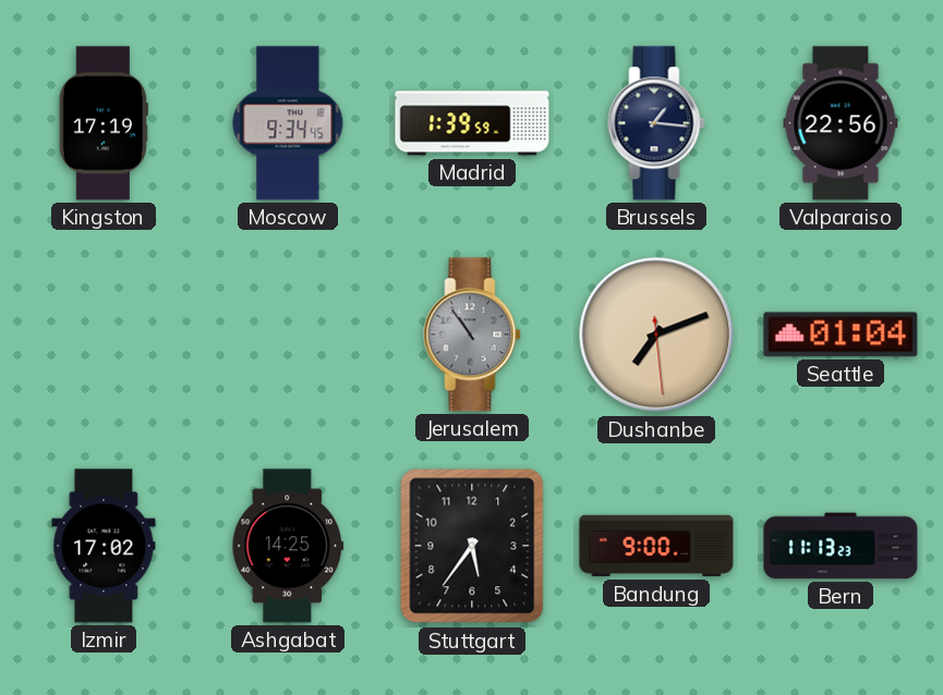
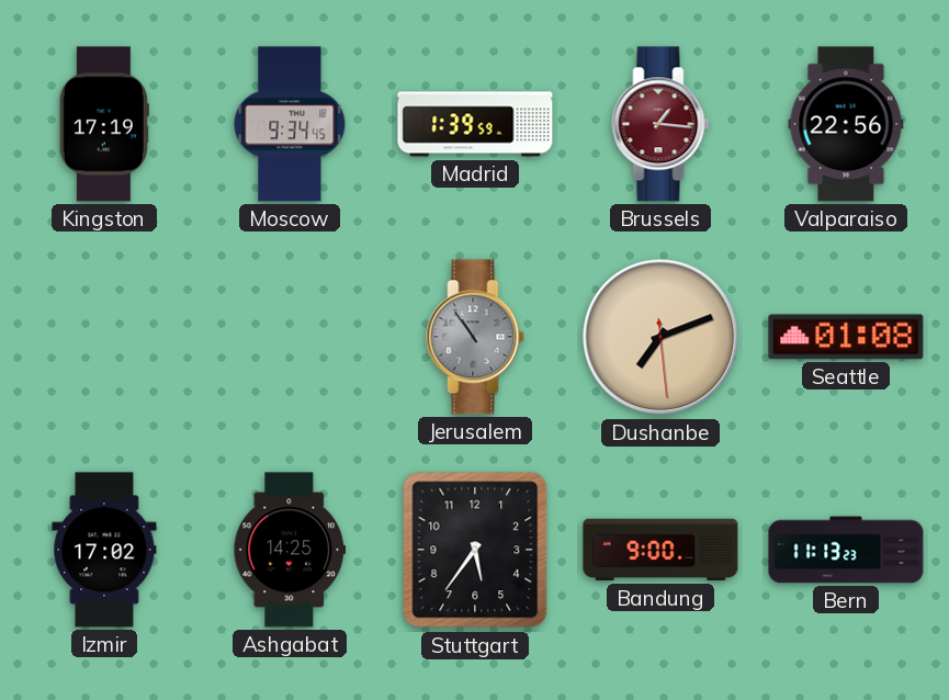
Brussels dial: navy -> burgundy (660, 124)
Seattle: 01:04 -> 01:08 (846, 337)
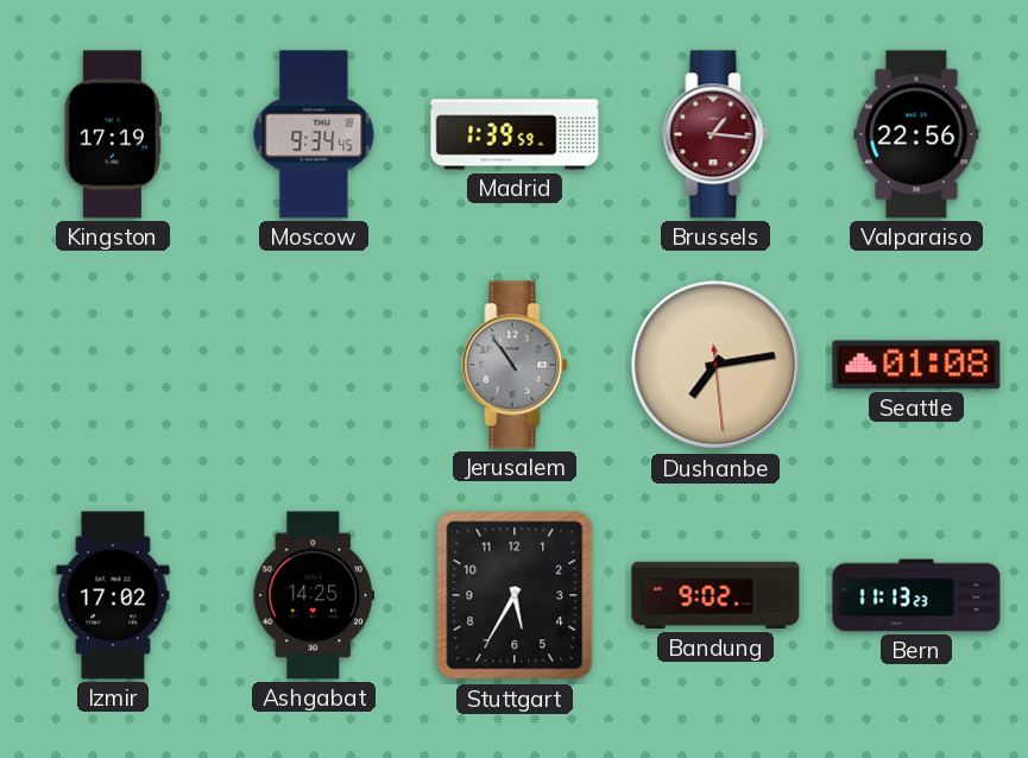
Dushanbe: 7:11 -> 7:13 (715, 365)
Stuttgart: 5:36 -> 5:35 (515, 595)
Bandung: 9:00 -> 9:02 (715, 595)
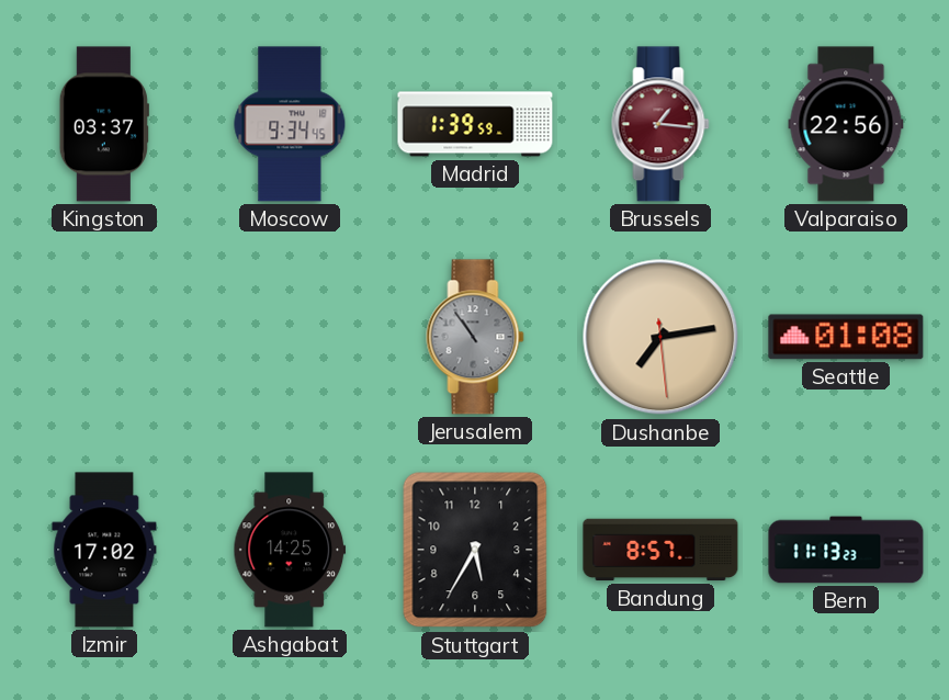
Kingston: 17:19 -> 03:37 (104, 124)
Bandung: 9:02 -> 8:57 (660, 550)
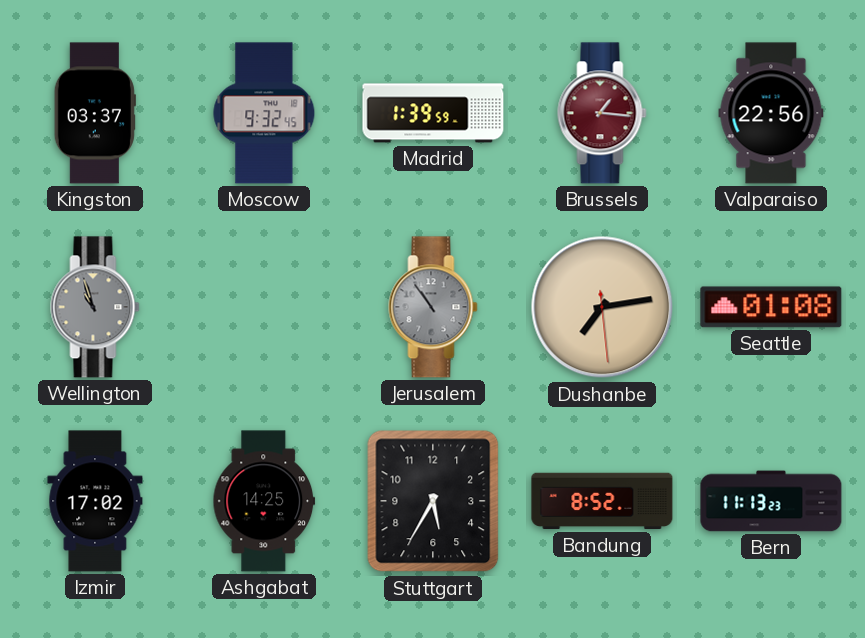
Moscow: 9:34 -> 9:32 (264, 113)
Wellington: none -> 10:57 (95, 307)
Bandung: 8:57 -> 8:52 (602, 501)
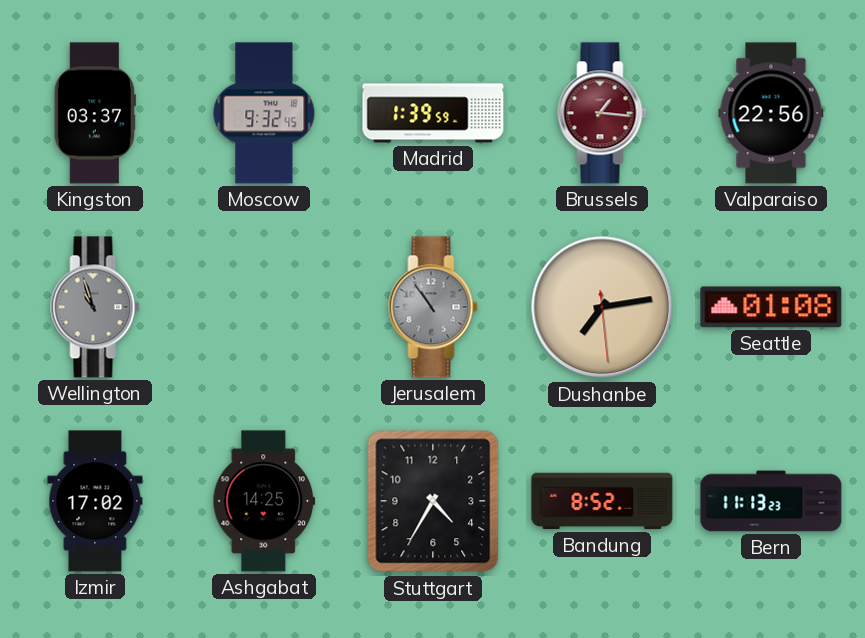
Stuttgart: 5:35 -> 4:35 (433, 501)
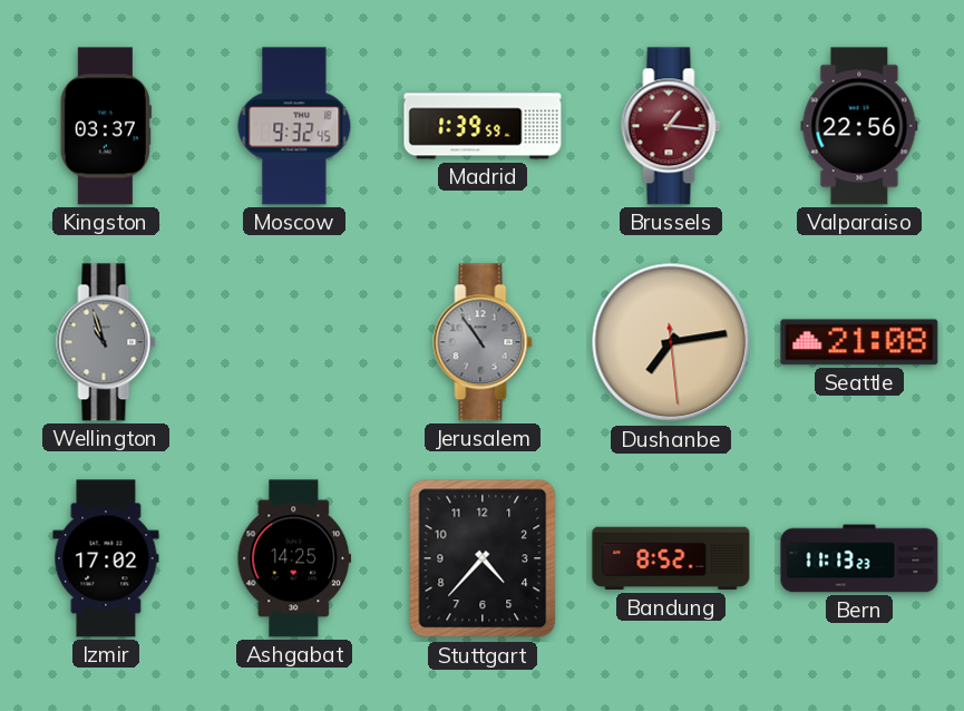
Seattle: 01:08 -> 21:08 (859, 342)
Stuttgart: 4:35 -> 4:37 (483, 558)
